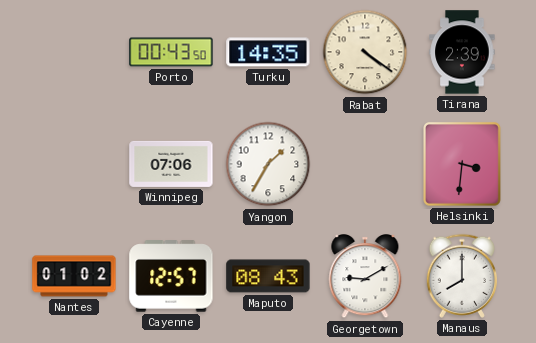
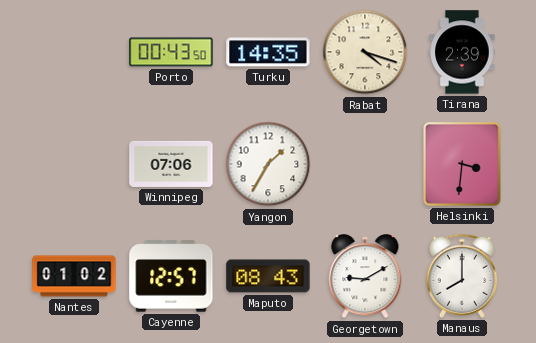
Rabat: 4:21 -> 4:18 (365, 52)
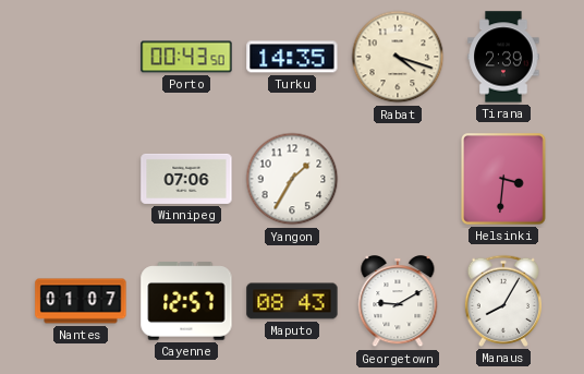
Nantes: 01:02 -> 01:07 (81, 301)
Manaus: 8:00 -> 8:05 (502, 301)
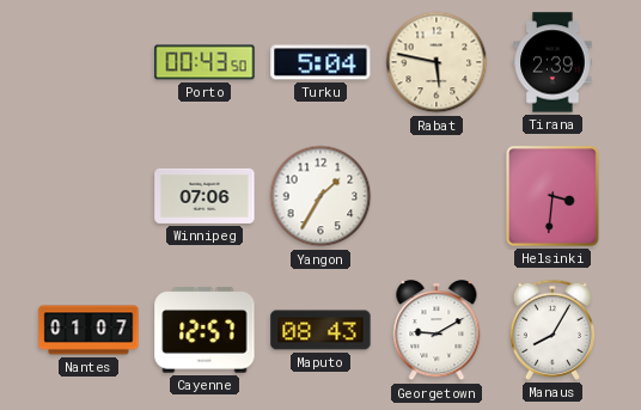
Turku: 14:35 -> 5:04 (320, 62)
Rabat: 4:18 -> 5:47 (437, 62)
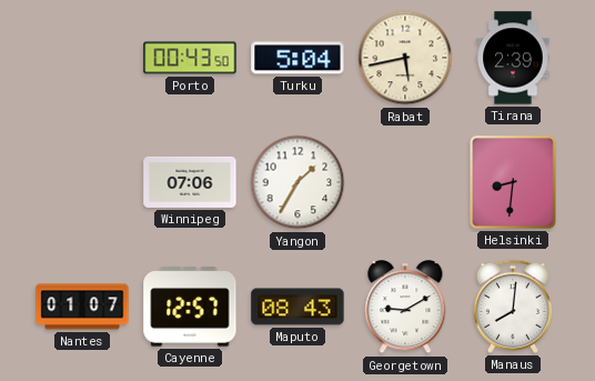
Rabat: 5:47 -> 5:43 (405, 58)
Helsinki: 3:31 -> 8:31 (514, 183)
Manaus: 8:05 -> 8:01 (512, 307)
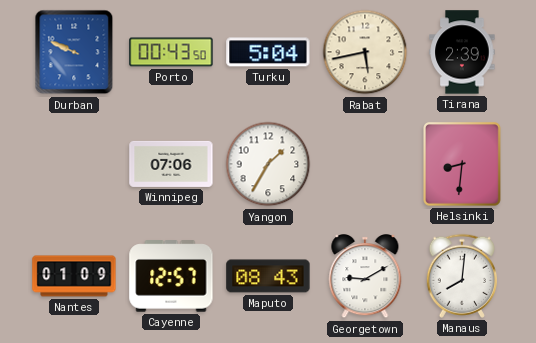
Durban: none -> 9:49 (74, 52)
Nantes: 01:07 -> 01:09 (74, 276)
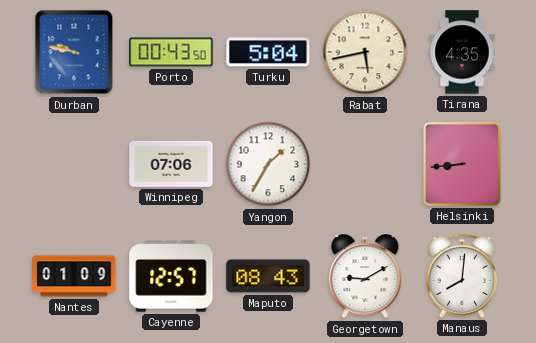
Durban: 9:49 -> 9:47 (74, 52)
Tirana: 2:39 -> 4:35 (462, 52)
Helsinki: 8:31 -> 8:44 (463, 165)
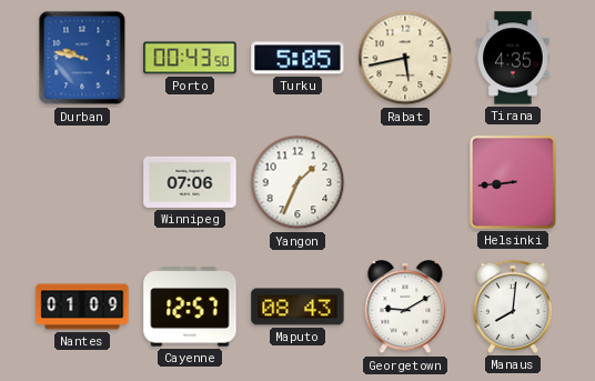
Turku: 5:04 -> 5:05 (297, 58)
Yangon: 1:35 -> 1:34 (297, 182)
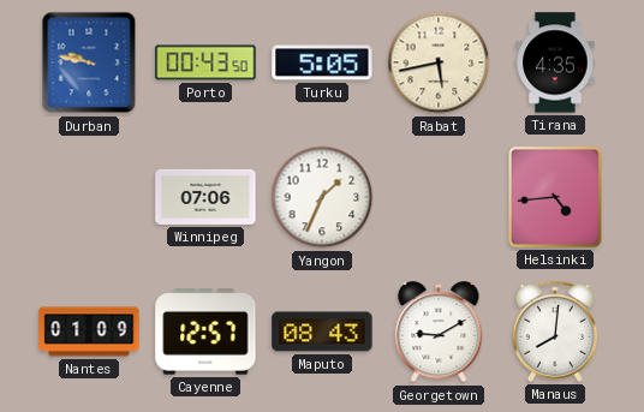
Helsinki: 8:44 -> 4:44 (556, 198)
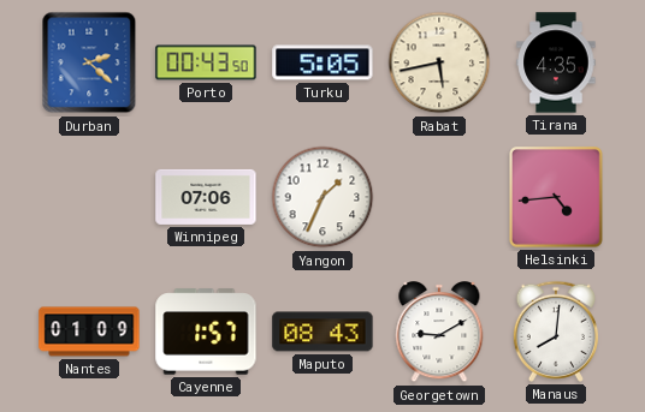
Durban: 9:47 -> 2:22 (89, 62)
Cayenne: 12:57 -> 1:57 (206, 332)
